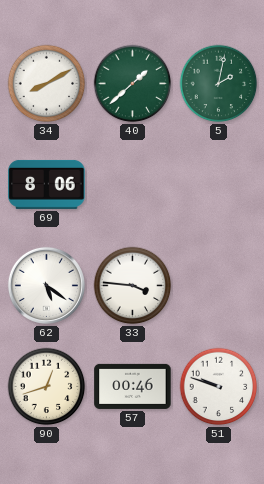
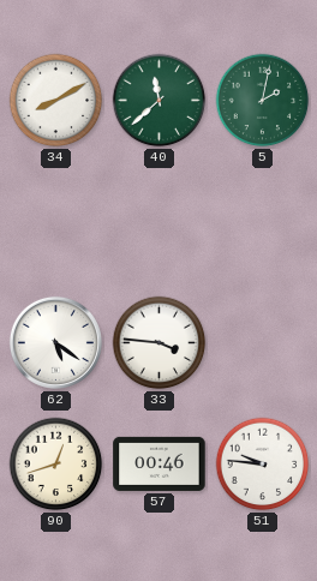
40: 1:38 -> 11:38 (160, 101)
69: 8:06 -> none (47, 184)
51: 9:48 -> 9:46 (263, 465)
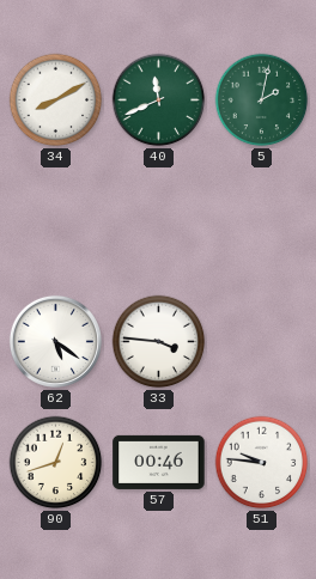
40: 11:38 -> 11:41 (159, 100)
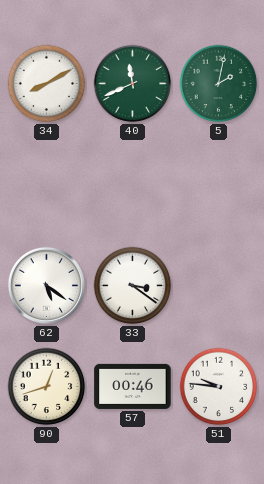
33: 3:46 -> 3:21 (133, 286)
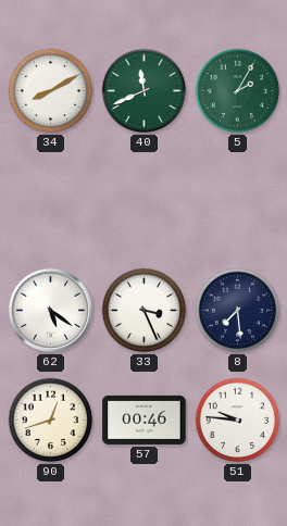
5: 2:02 -> 2:05 (238, 91)
33: 3:21 -> 3:26 (145, 311)
8: none -> 7:29 (238, 311)
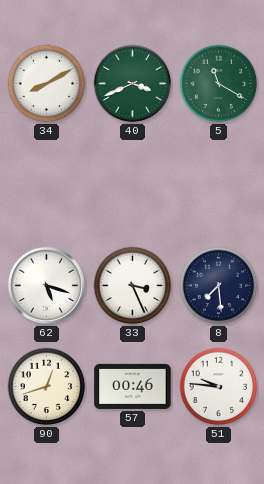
40: 11:41 -> 3:41 (133, 84)
5: 2:05 -> 11:20 (219, 84)
62: 5:21 -> 5:18 (46, 285)
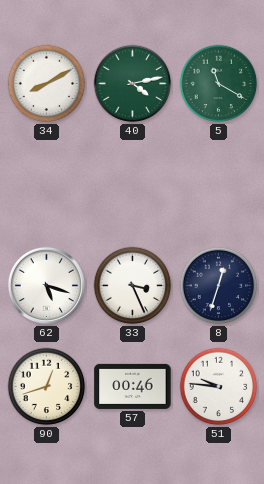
40: 3:41 -> 4:13 (133, 84)
8: 7:29 -> 12:33 (219, 286)
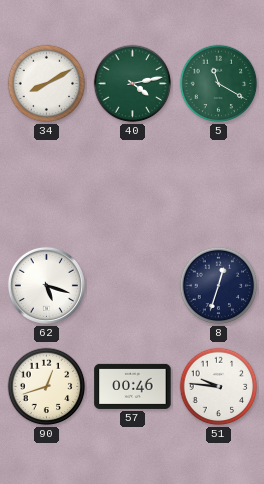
33: 3:26 -> none (133, 286)
